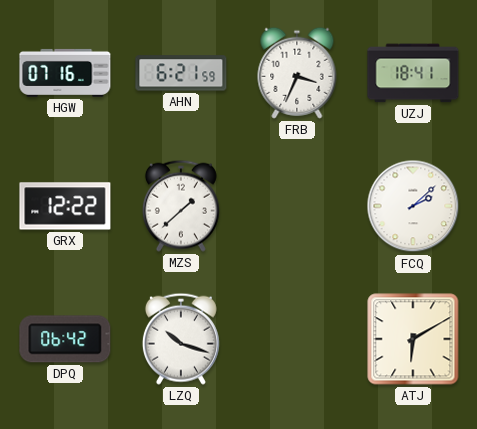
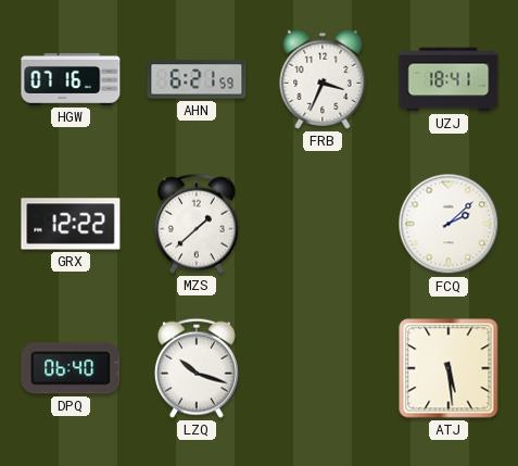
DPQ: 06:42 -> 06:40 (71, 368)
ATJ: 6:10 -> 5:29 (448, 368)
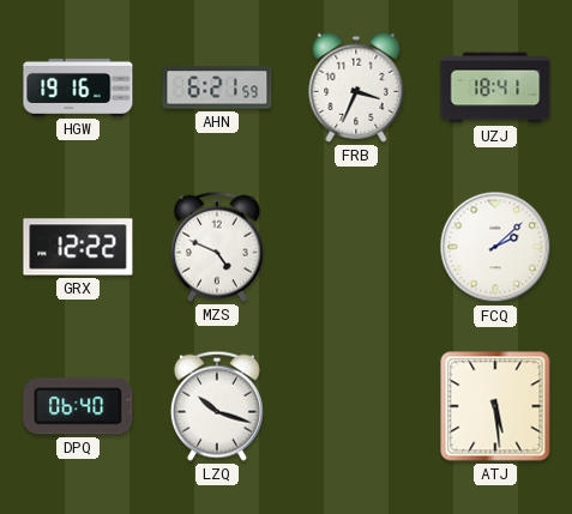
HGW: 07:16 -> 19:16 (78, 87)
MZS: 1:38 -> 4:49 (217, 247)
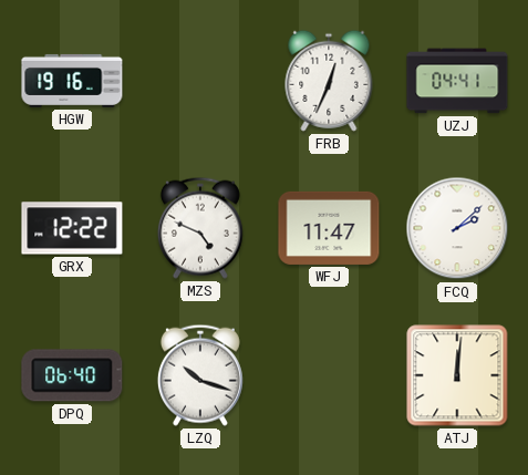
AHN: 6:21 -> none (217, 87)
FRB: 3:34 -> 12:34 (329, 81)
UZJ: 18:41 -> 04:41 (457, 81)
WFJ: none -> 11:47 (329, 228)
ATJ: 5:29 -> 12:01 (457, 375)
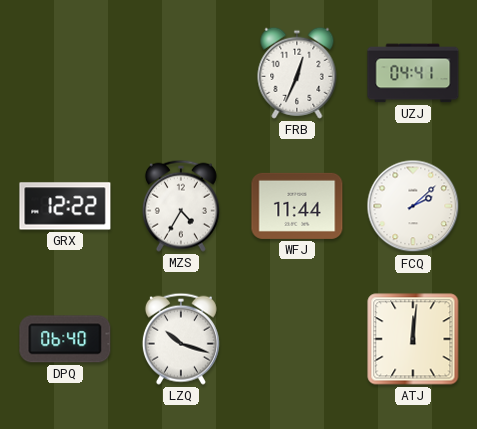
HGW: 19:16 -> none (72, 81)
MZS: 4:49 -> 4:35 (181, 206)
WFJ: 11:47 -> 11:44 (297, 206)
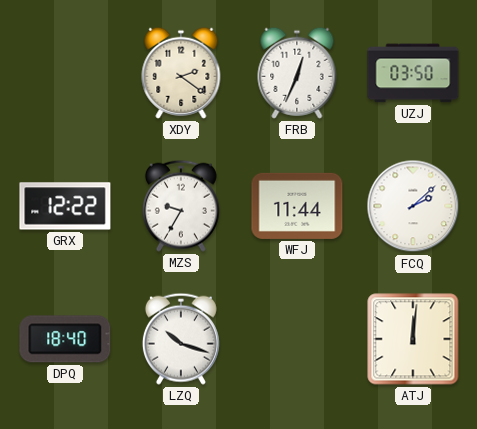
XDY: none -> 2:21 (181, 73)
UZJ: 04:41 -> 03:50 (413, 73)
MZS: 4:35 -> 9:35 (181, 206)
DPQ: 06:40 -> 18:40 (65, 339)
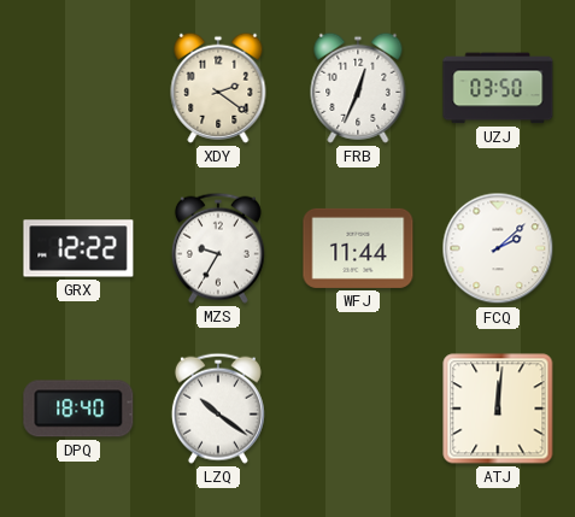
LZQ: 10:18 -> 10:21 (218, 409)
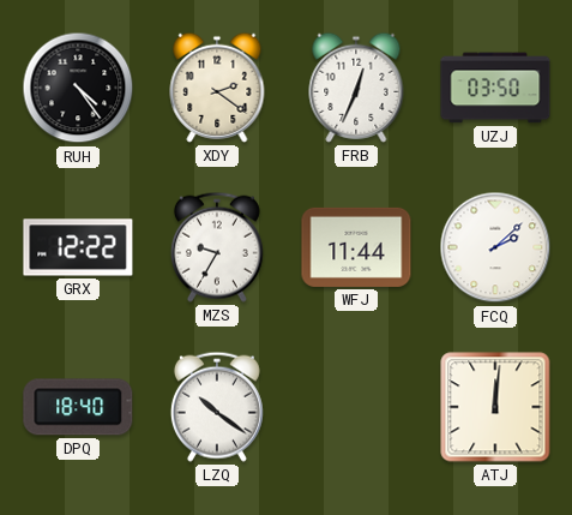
RUH: none -> 4:24 (78, 88)
